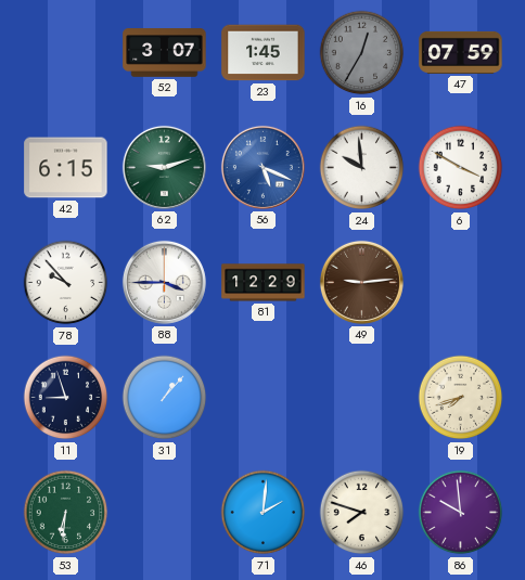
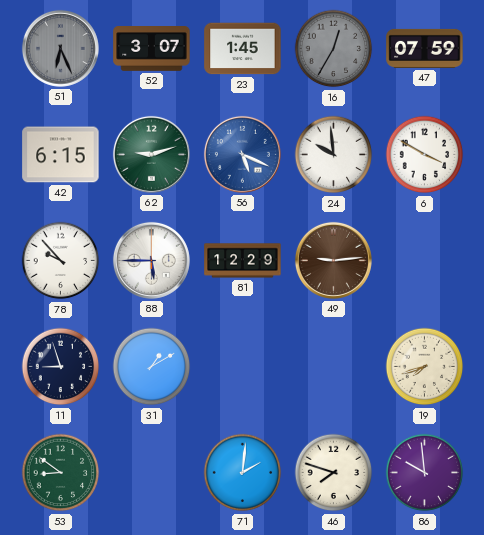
51: none -> 6:26 (60, 48)
88: 3:45 -> 5:45 (151, 260)
31: 1:07 -> 1:10 (152, 367)
53: 6:31 -> 8:51 (61, 473)
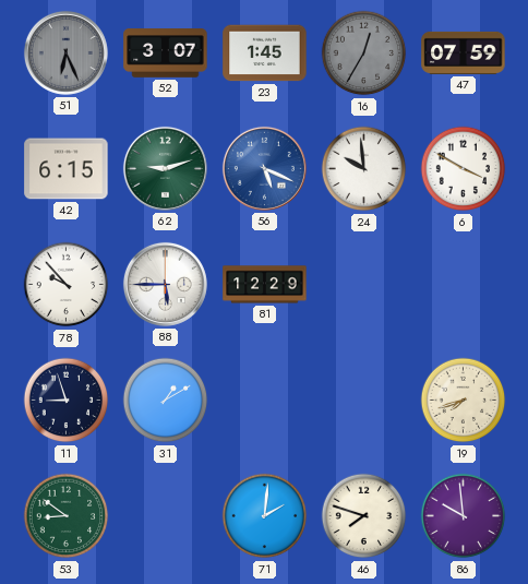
49: 9:14 -> none (333, 260)
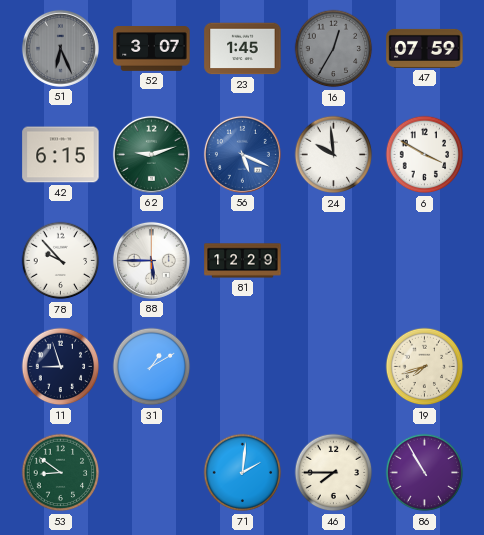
46: 7:48 -> 7:45 (334, 473)
86: 9:59 -> 10:55 (425, 473)
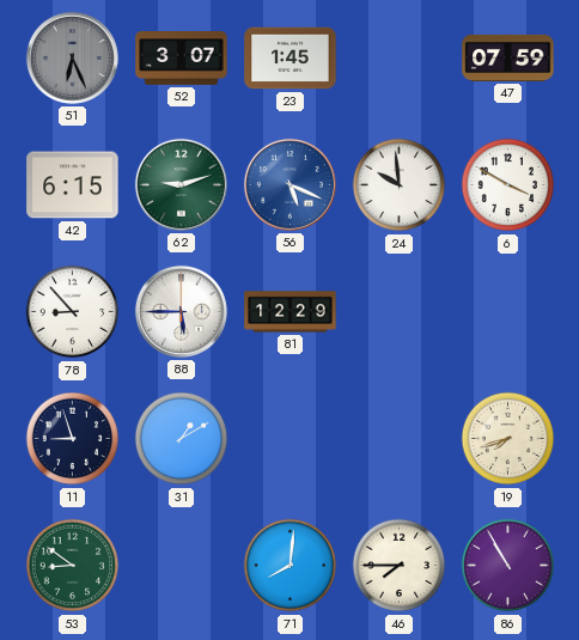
16: 12:35 -> none (334, 49)
78: 9:53 -> 8:53 (73, 312)
71: 2:01 -> 8:01 (291, 566)
